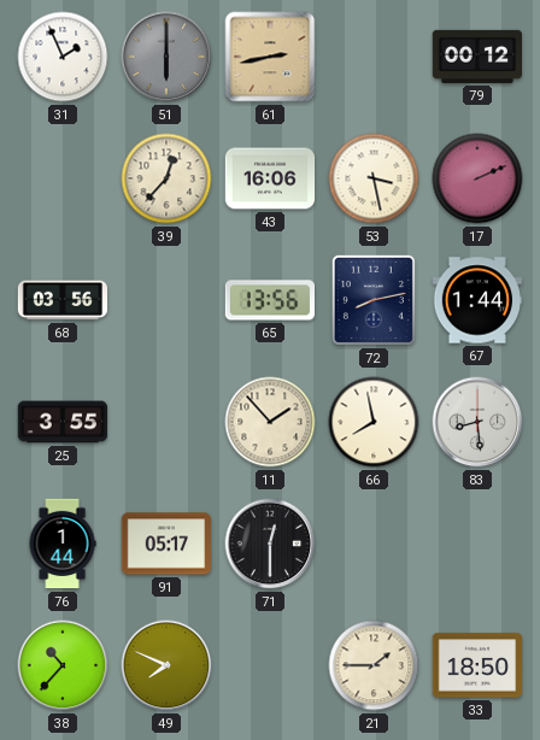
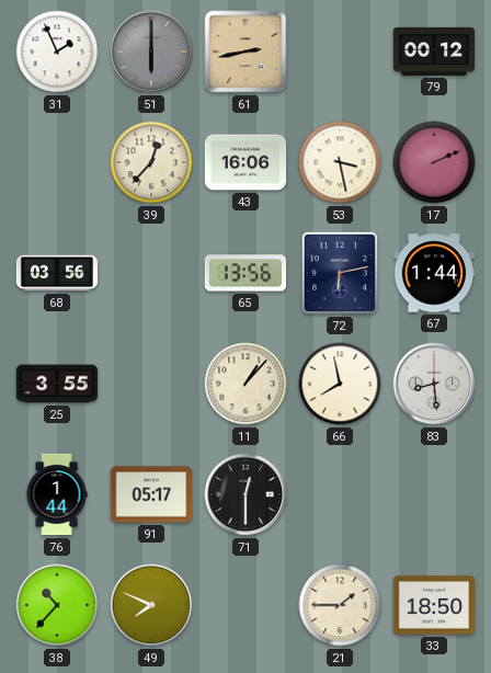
72: 8:13 -> 6:13 (340, 273)
11: 1:53 -> 1:07 (245, 384)
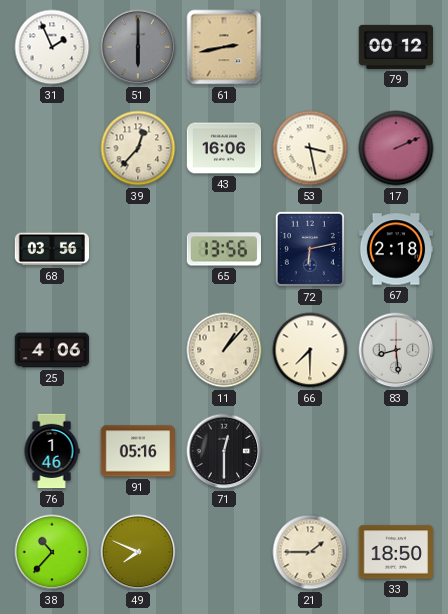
67: 1:44 -> 2:18 (396, 249)
25: 3:55 -> 4:06 (52, 350)
66: 7:58 -> 7:30 (310, 350)
76: 1:44 -> 1:46 (52, 451)
91: 05:17 -> 05:16 (137, 451)
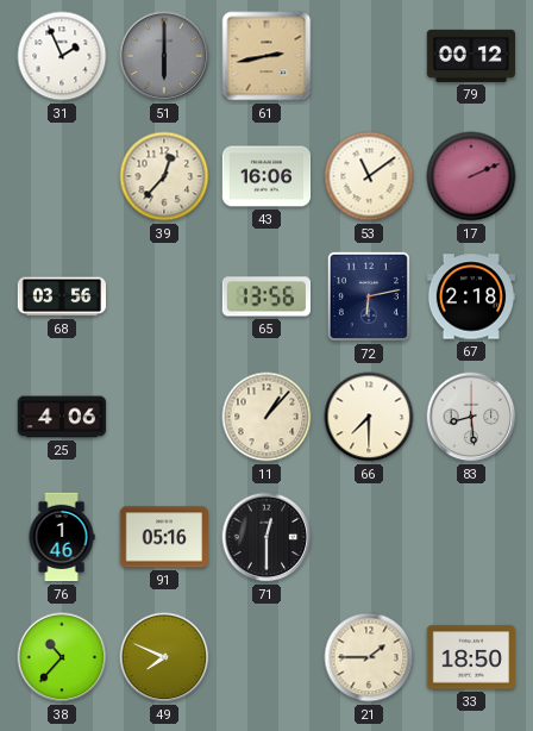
53: 3:28 -> 11:09 (369, 176)
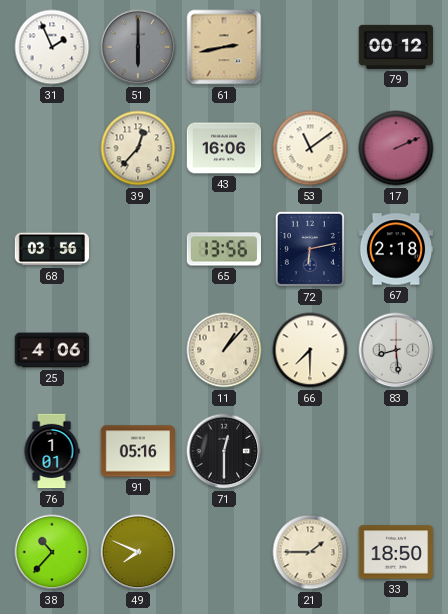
76: 1:46 -> 1:01 (52, 451)
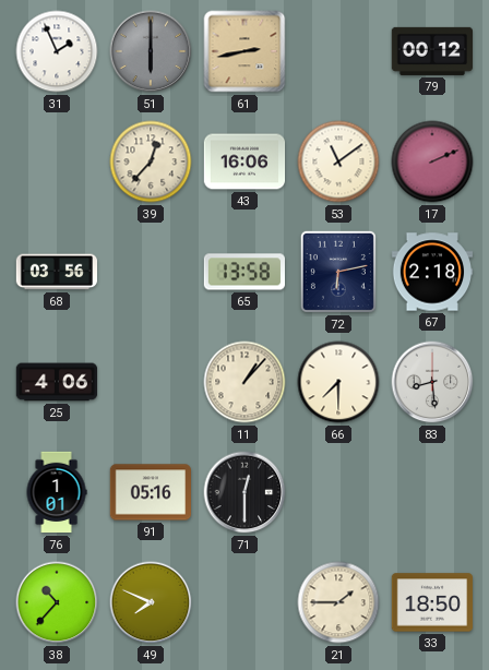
65: 13:56 -> 13:58 (243, 272)
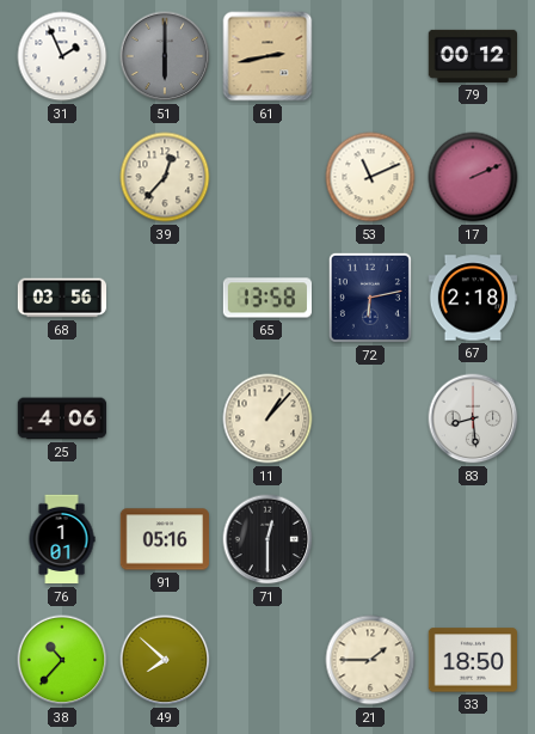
43: 16:06 -> none (244, 161)
53: 11:09 -> 11:11 (370, 177)
66: 7:30 -> none (338, 382)
49: 7:49 -> 7:52 (165, 660)
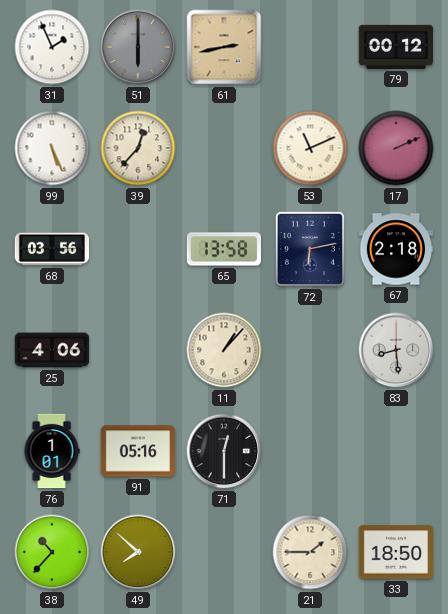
99: none -> 5:26 (52, 148)
